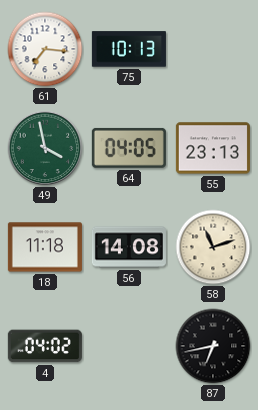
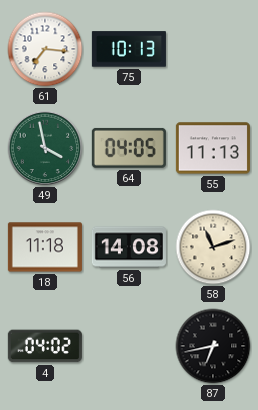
55: 23:13 -> 11:13 (213, 148)
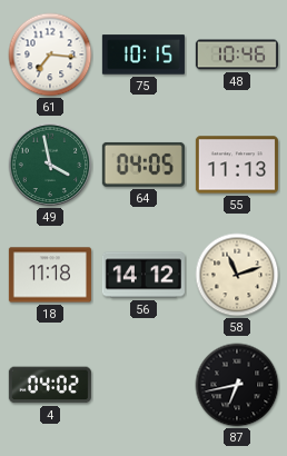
75: 10:13 -> 10:15 (143, 54)
48: none -> 10:46 (237, 54)
56: 14:08 -> 14:12 (143, 275)
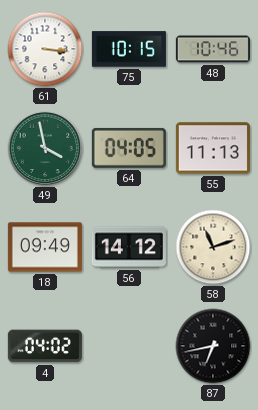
61: 7:16 -> 3:16 (45, 49)
18: 11:18 -> 09:49 (45, 247)
